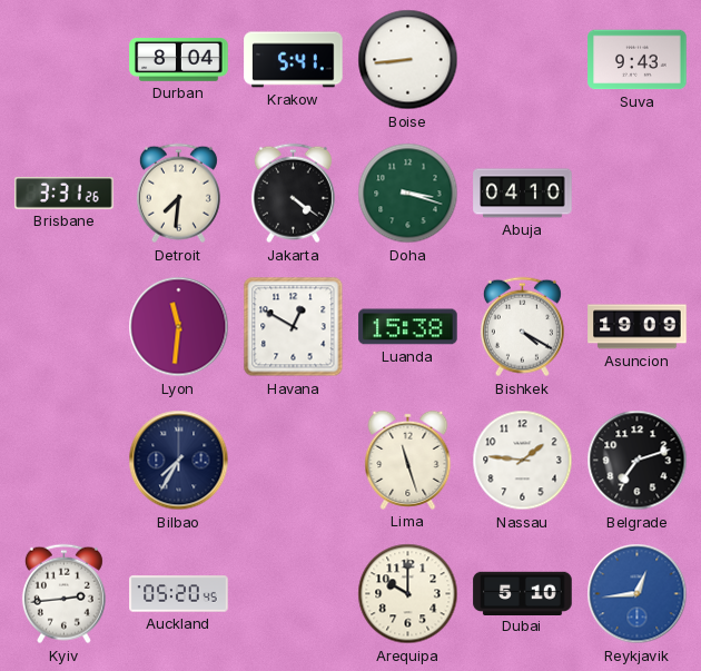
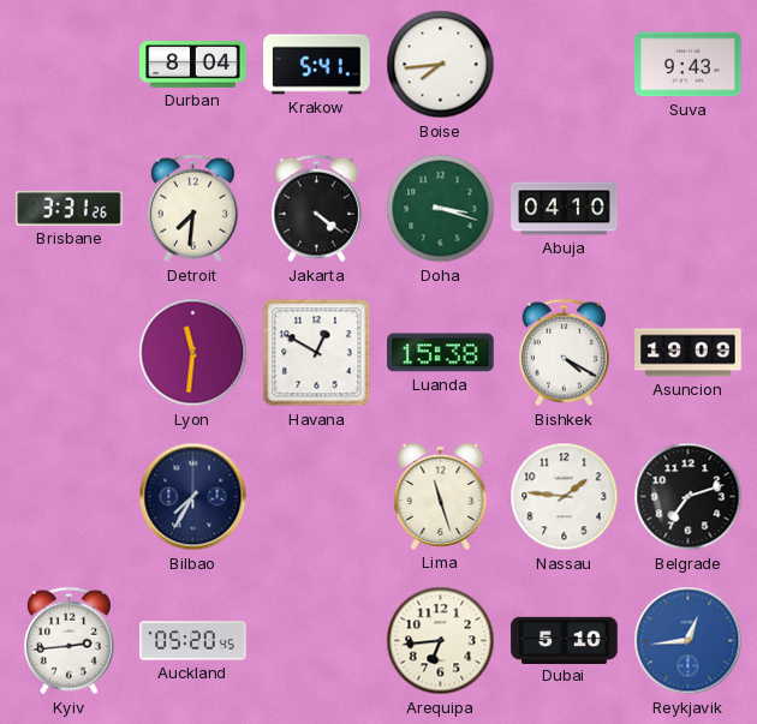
Boise: 8:44 -> 7:44 (441, 65)
Arequipa: 10:00 -> 6:44 (441, 641)
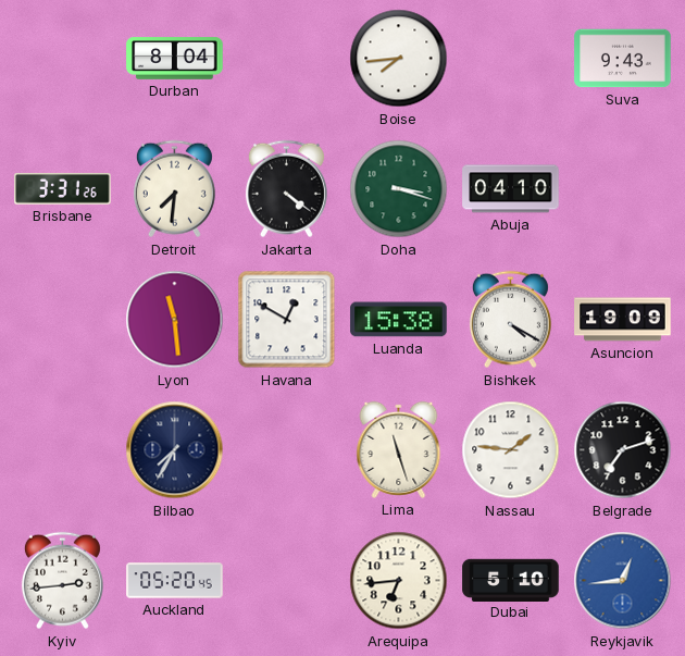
Krakow: 5:41 -> none (317, 65)
Lyon: 11:31 -> 11:29 (175, 320)
